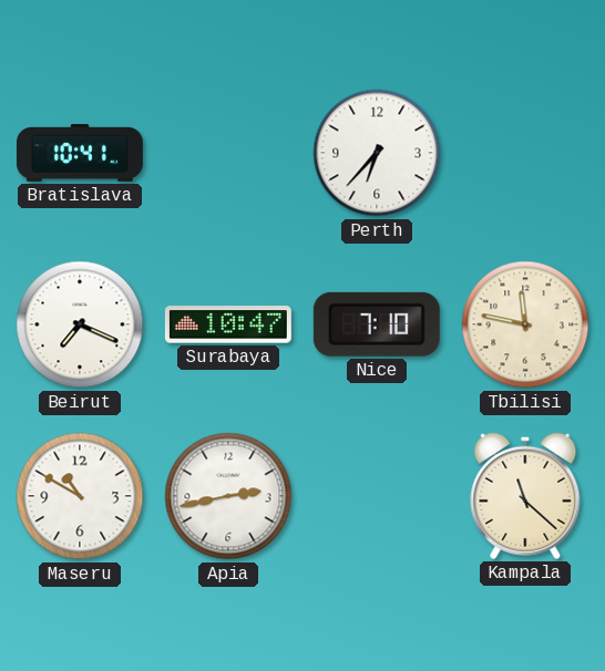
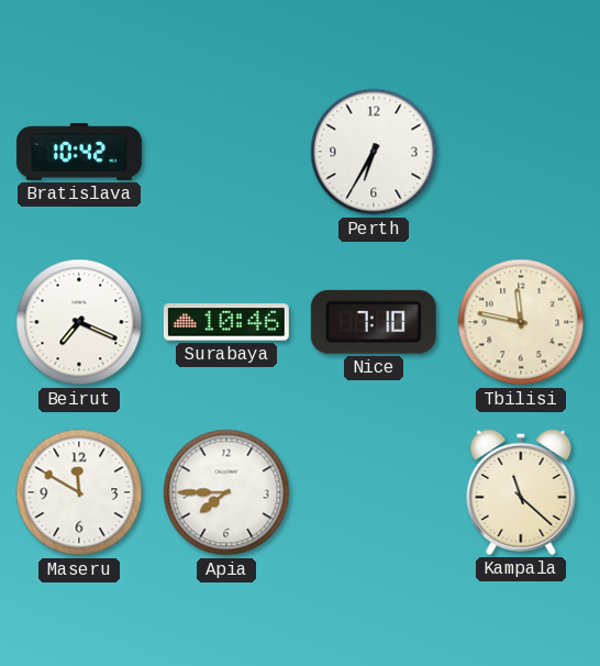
Bratislava: 10:41 -> 10:42 (79, 152)
Perth: 6:37 -> 6:35 (374, 152)
Surabaya: 10:47 -> 10:46 (226, 322)
Maseru: 10:50 -> 11:50 (79, 492)
Apia: 2:43 -> 7:45 (226, 492)
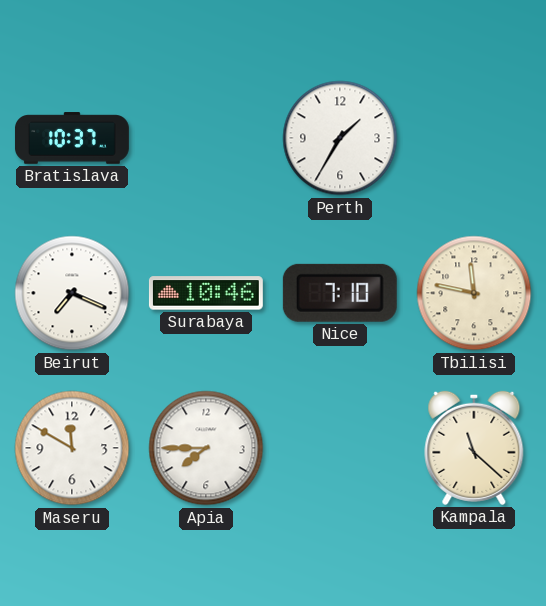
Bratislava: 10:42 -> 10:37 (72, 138)
Perth: 6:35 -> 1:35 (340, 138)
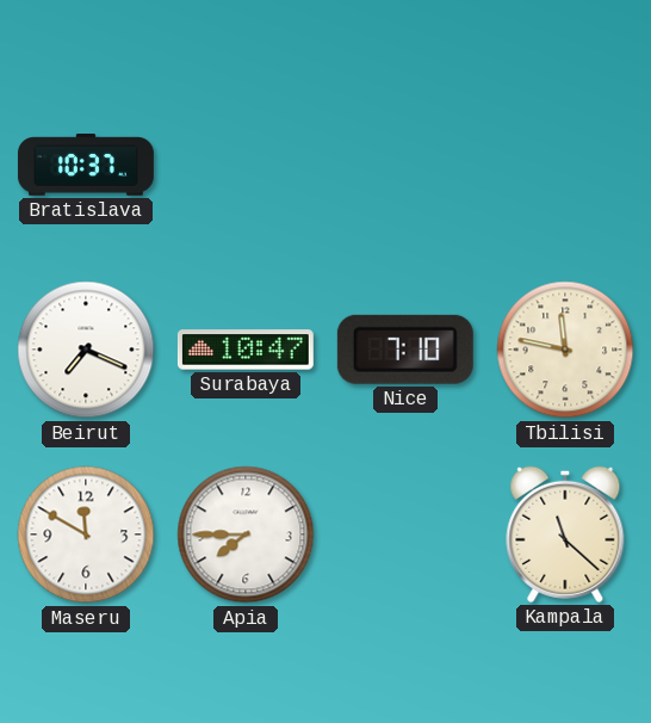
Perth: 1:35 -> none (340, 138)
Surabaya: 10:46 -> 10:47 (246, 350)
